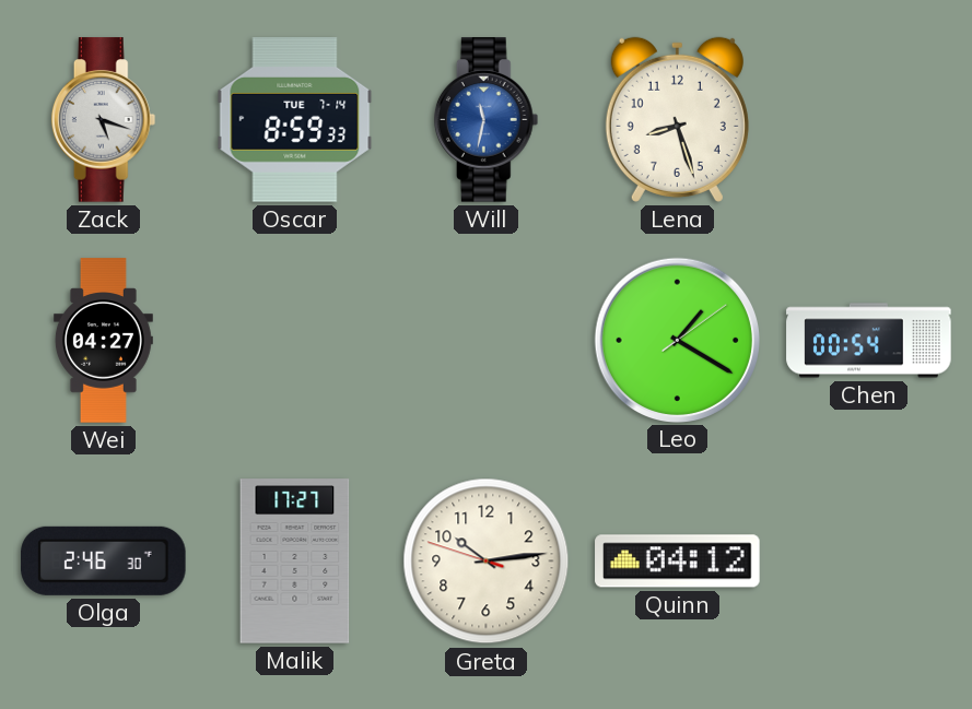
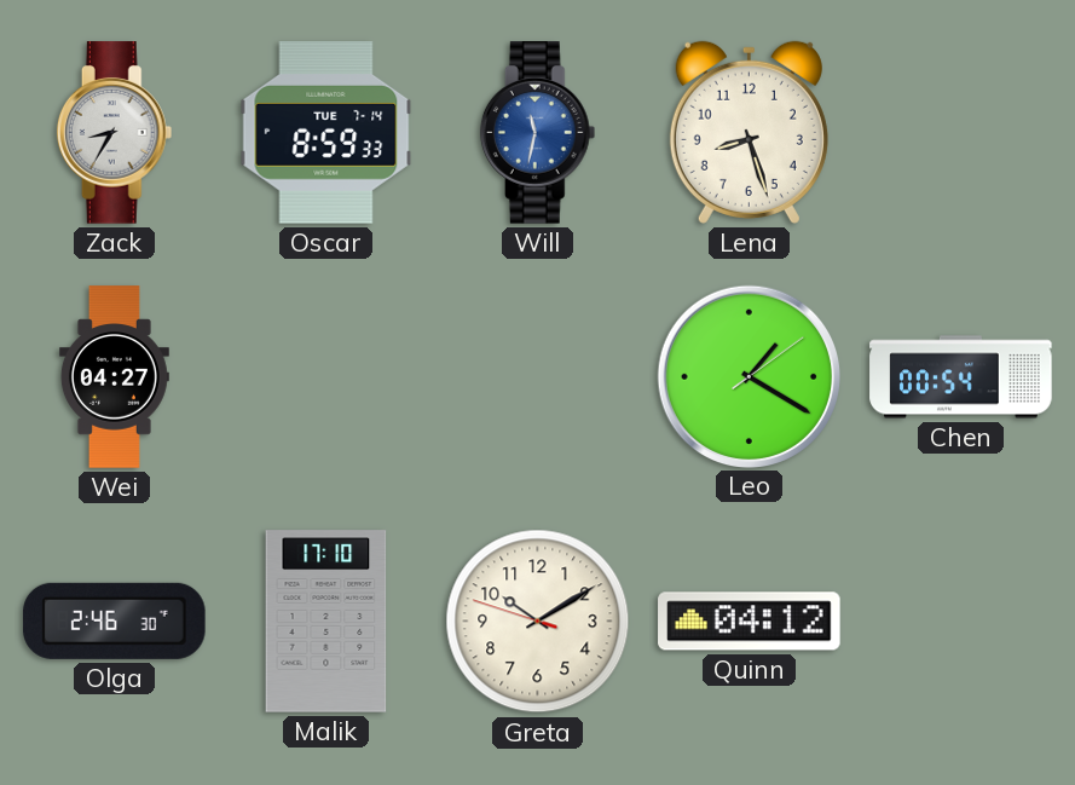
Zack: 5:18 -> 8:35 (115, 133)
Malik: 17:27 -> 17:10 (326, 622)
Greta: 10:13 -> 10:09 (538, 622)
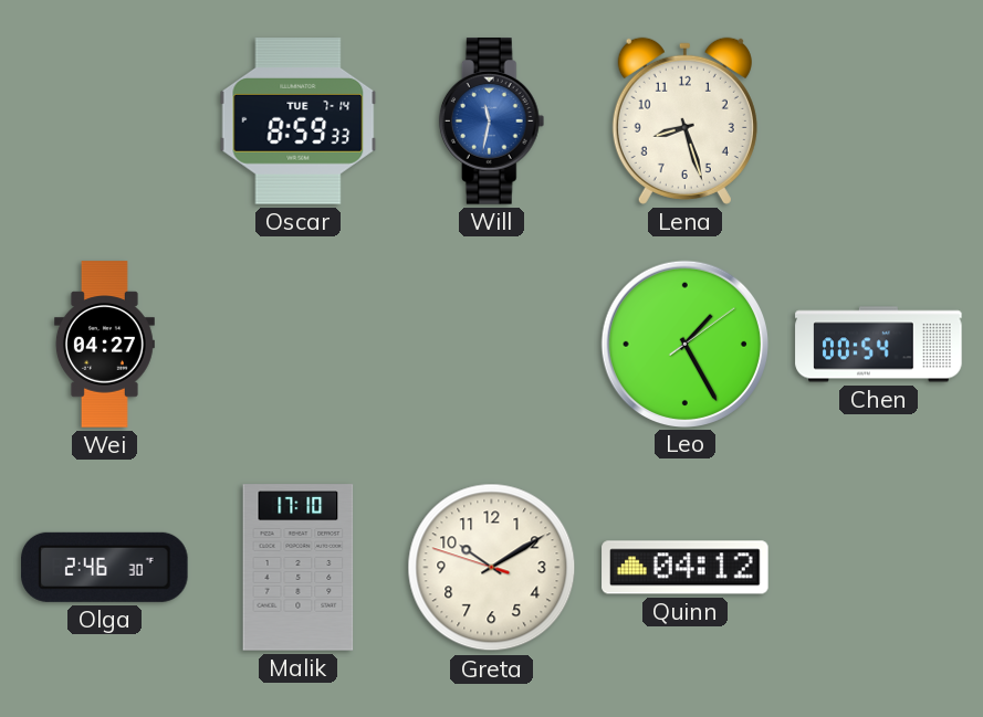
Zack: 8:35 -> none (115, 133)
Leo: 1:20 -> 1:25 (684, 344)
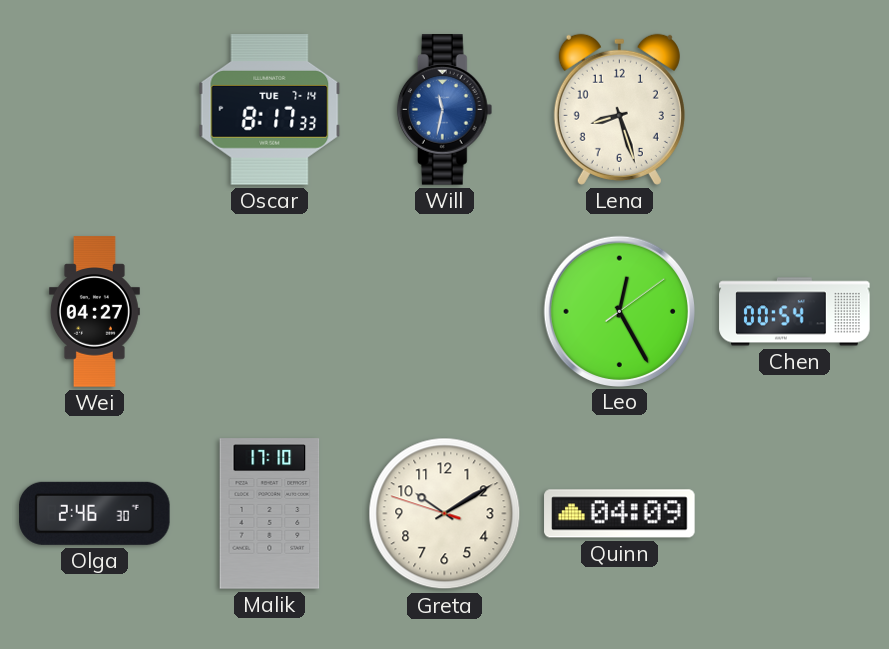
Oscar: 8:59 -> 8:17 (270, 110)
Leo: 1:25 -> 12:25 (619, 311)
Quinn: 04:12 -> 04:09 (620, 514)
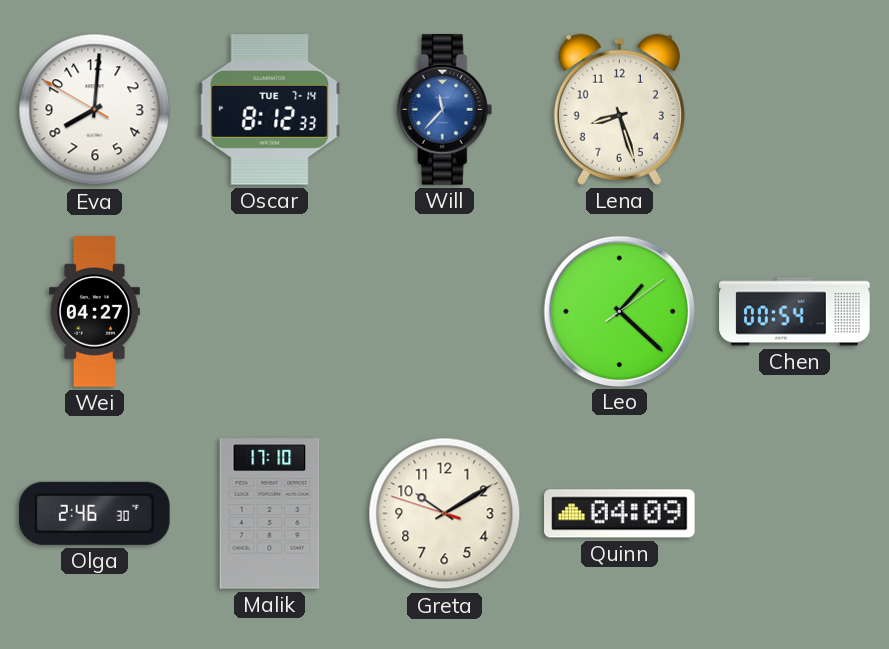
Eva: none -> 8:00 (95, 110)
Oscar: 8:17 -> 8:12 (270, 110)
Will: 11:32 -> 11:37 (445, 110)
Leo: 12:25 -> 1:22 (619, 311)
